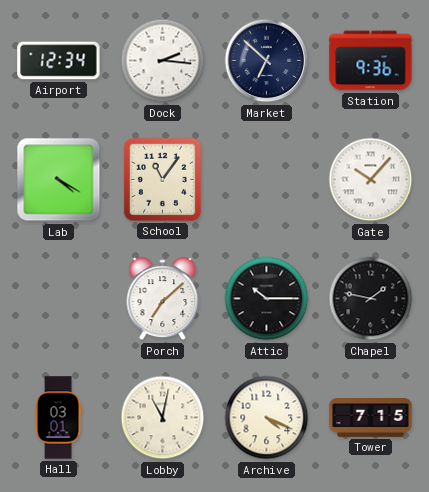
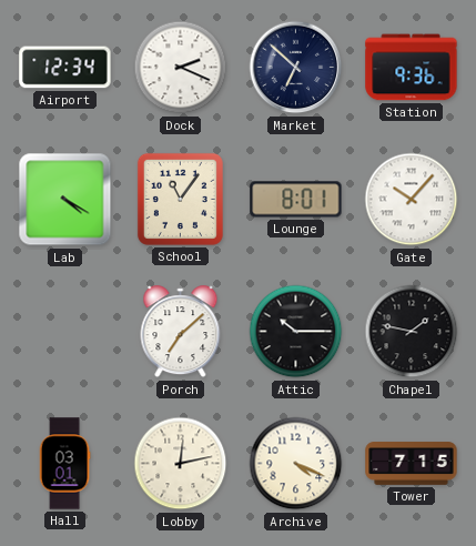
Dock: 2:16 -> 2:19 (181, 68)
Lounge: none -> 8:01 (296, 200)
Lobby: 11:02 -> 12:13 (181, 464)
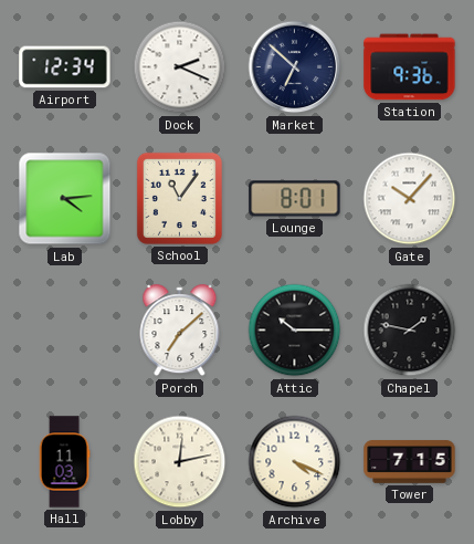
Lab: 4:20 -> 4:14 (65, 199)
Hall: 03:01 -> 11:03 (64, 462)
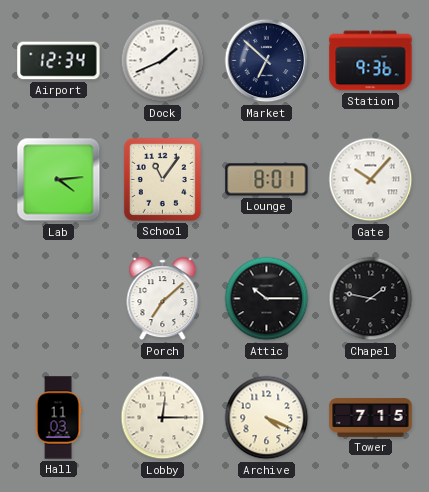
Dock: 2:19 -> 1:41 (163, 61)
Lobby: 12:13 -> 12:15 (163, 418)
